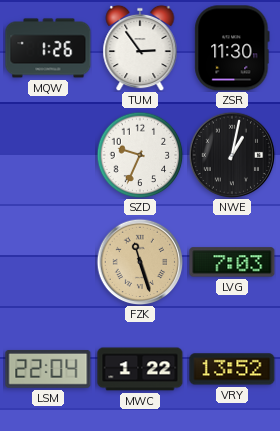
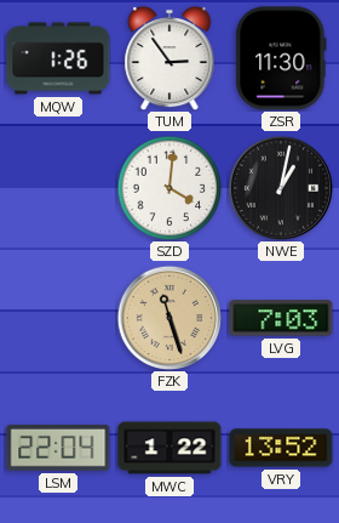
SZD: 9:34 -> 4:01 (169, 188)
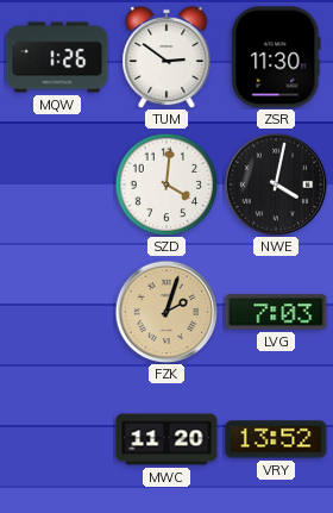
TUM: 2:54 -> 2:51 (166, 57)
NWE: 1:02 -> 4:02 (276, 184)
FZK: 11:27 -> 2:03 (166, 312)
LSM: 22:04 -> none (58, 448)
MWC: 1:22 -> 11:20 (166, 439)
